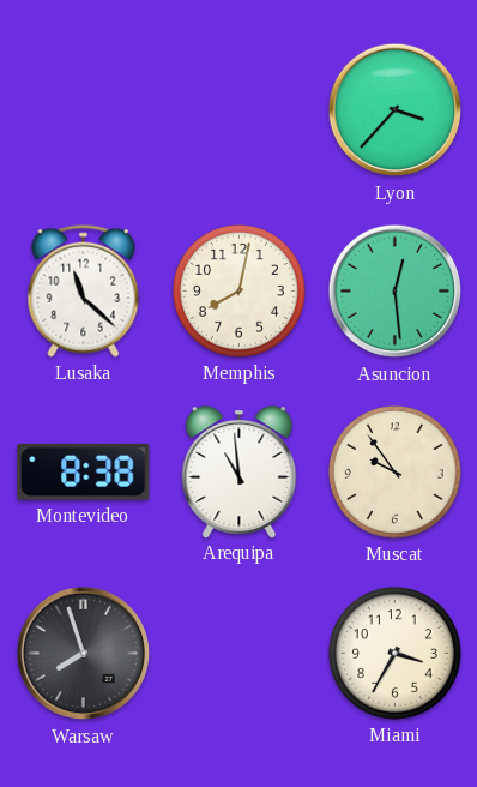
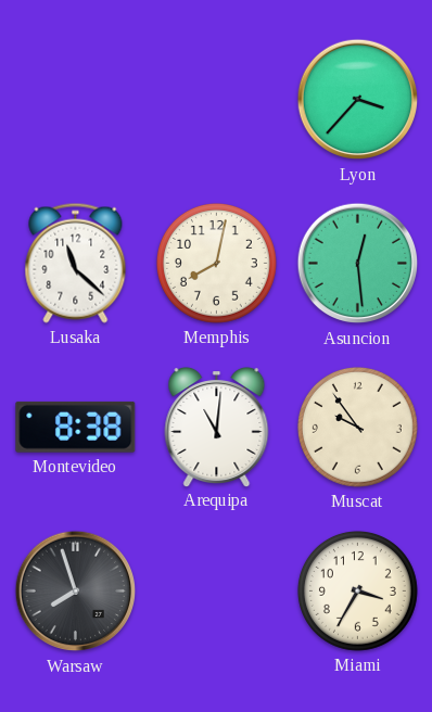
Arequipa: 10:59 -> 11:01 (217, 428)
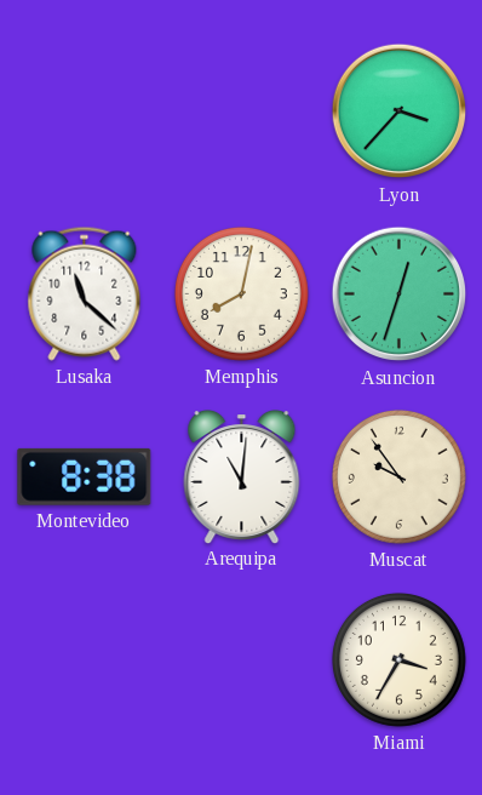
Asuncion: 12:29 -> 12:33 (400, 294)
Warsaw: 7:57 -> none (76, 592)
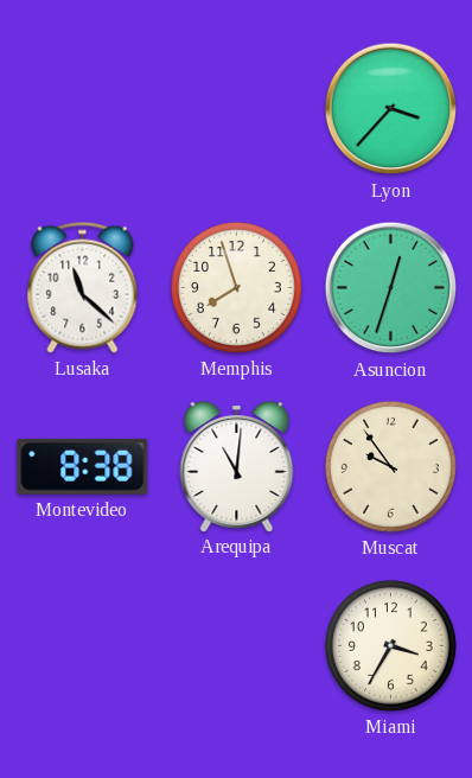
Memphis: 8:02 -> 7:57 (236, 287)
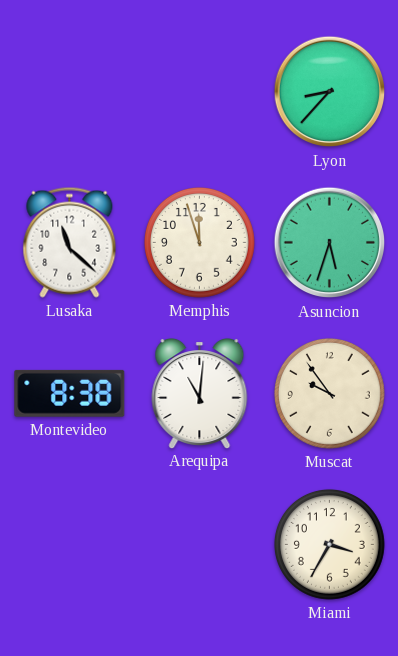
Lyon: 3:37 -> 8:37 (330, 92)
Memphis: 7:57 -> 11:57 (199, 242)
Asuncion: 12:33 -> 5:33 (330, 243)
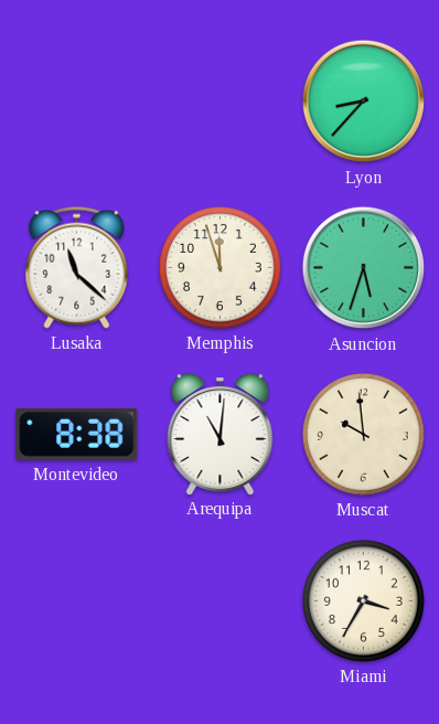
Muscat: 9:54 -> 9:59 (363, 434)
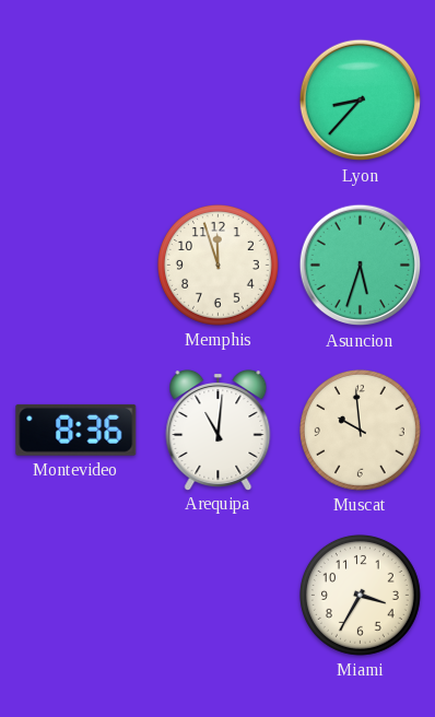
Lusaka: 11:22 -> none (77, 267)
Montevideo: 8:38 -> 8:36 (77, 430)
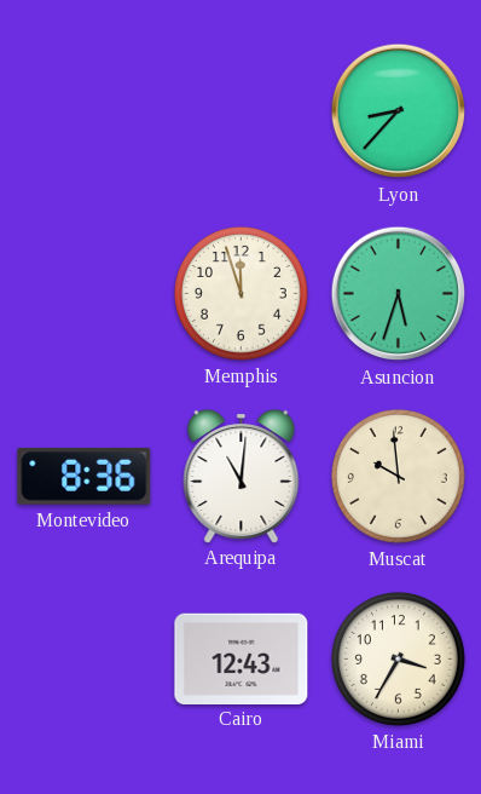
Cairo: none -> 12:43 (242, 658)
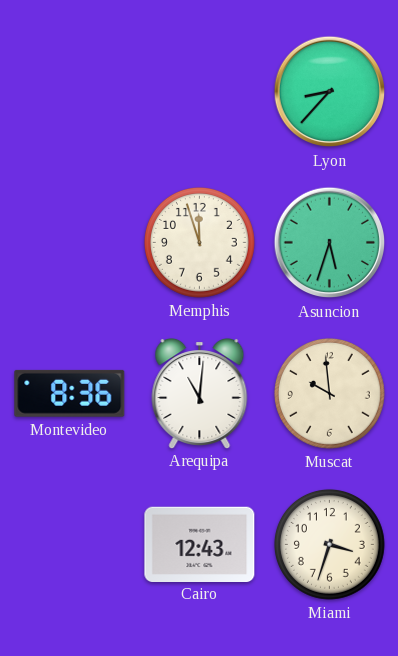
Miami: 3:35 -> 3:33 (329, 544)
